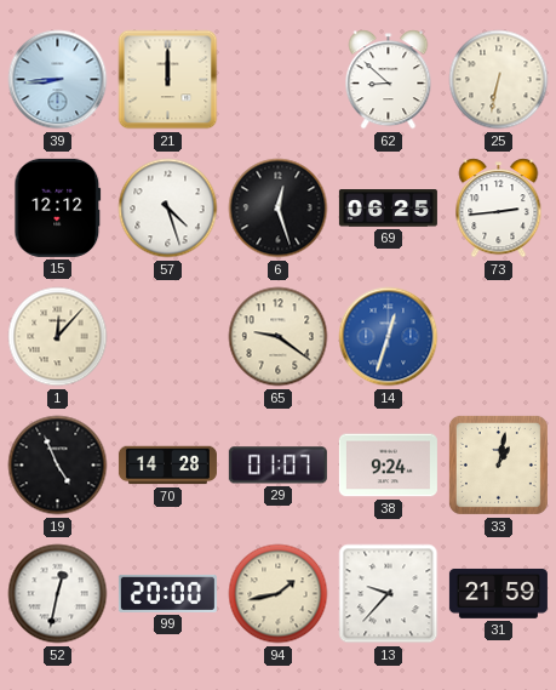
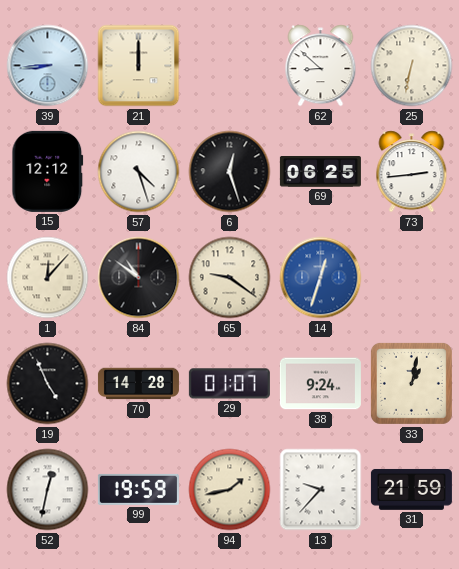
84: none -> 10:51 (139, 278)
99: 20:00 -> 19:59 (138, 489)
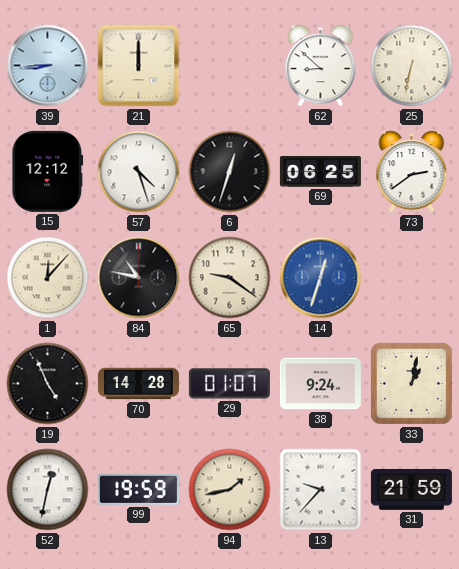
6: 12:27 -> 12:33 (230, 172)
73: 2:44 -> 2:39 (412, 172)
84: 10:51 -> 10:47 (139, 278)
